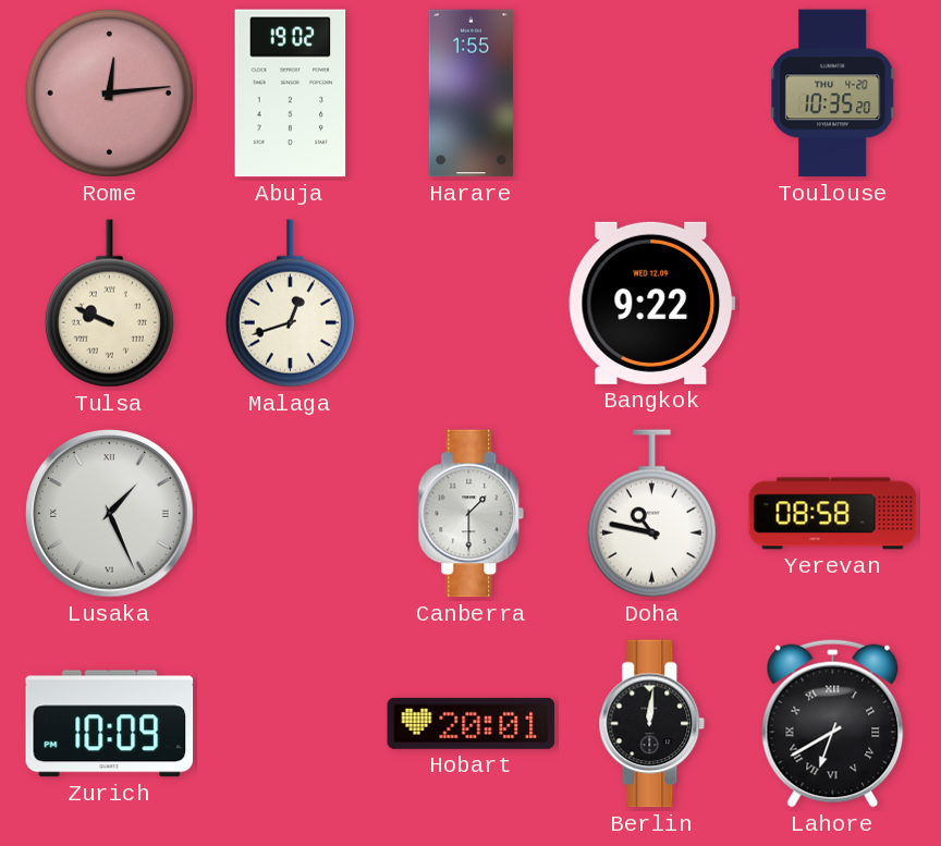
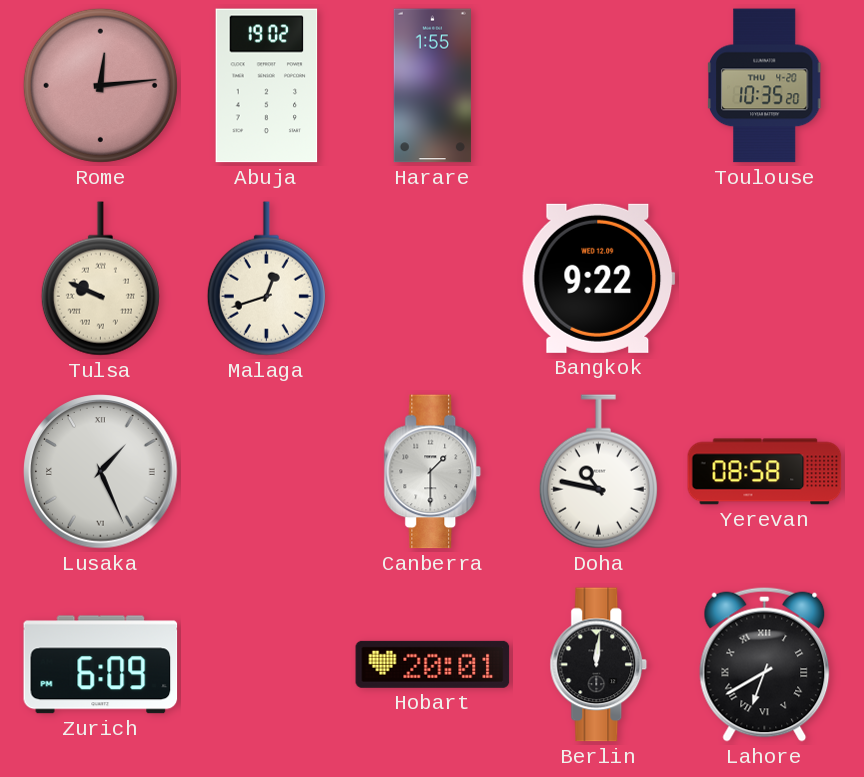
Zurich: 10:09 -> 6:09 (101, 665)
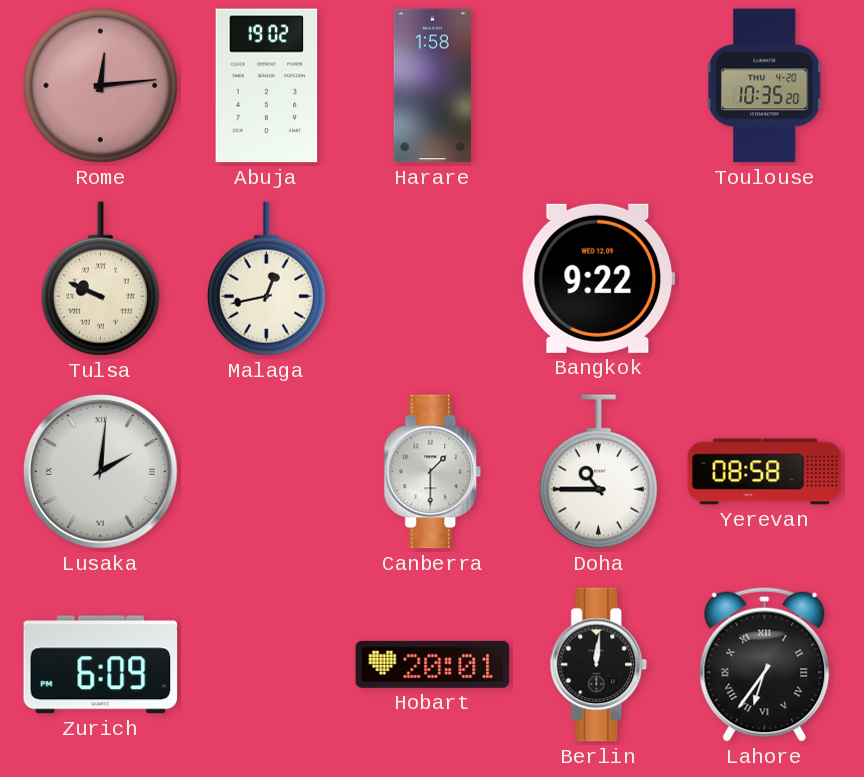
Harare: 1:55 -> 1:58 (432, 86)
Malaga: 12:42 -> 12:43 (266, 279)
Lusaka: 1:26 -> 2:01 (101, 472)
Doha: 10:47 -> 10:45 (598, 472)
Lahore: 6:40 -> 6:36 (765, 664)
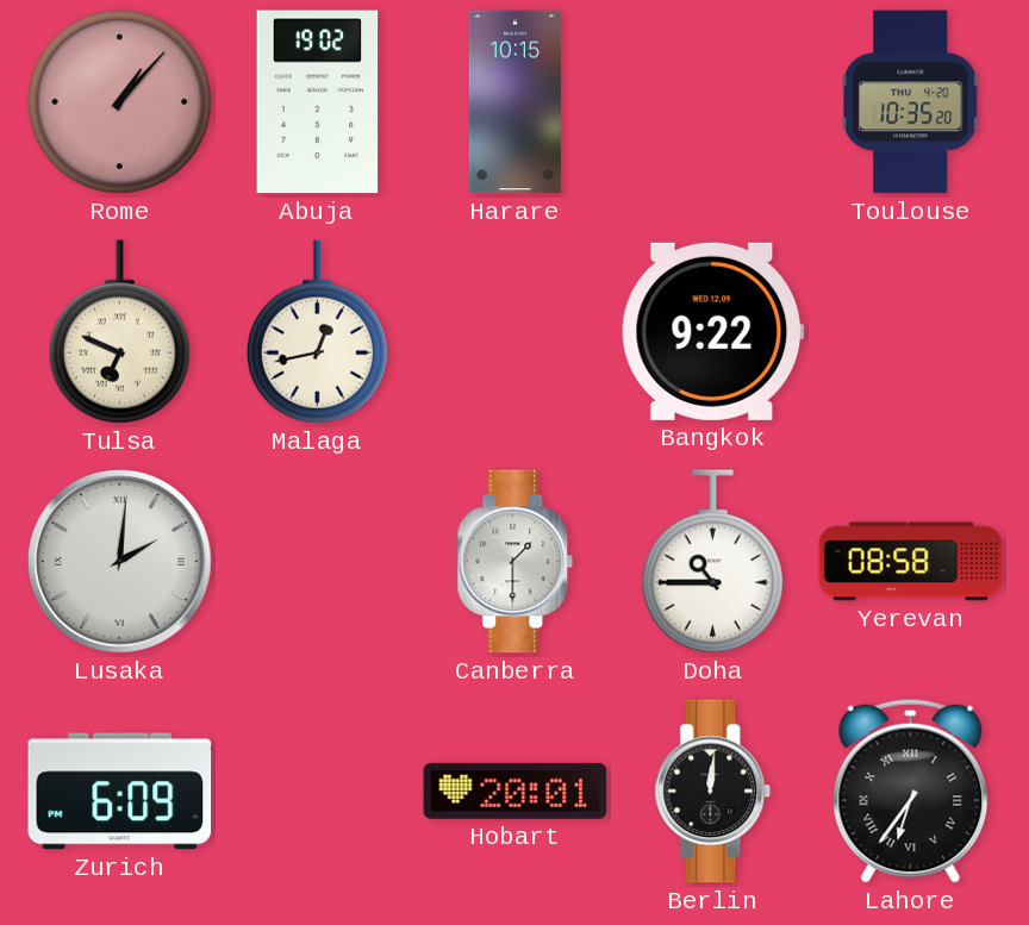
Rome: 12:14 -> 1:07 (119, 101)
Harare: 1:58 -> 10:15 (514, 102)
Tulsa: 9:49 -> 6:49 (119, 332)
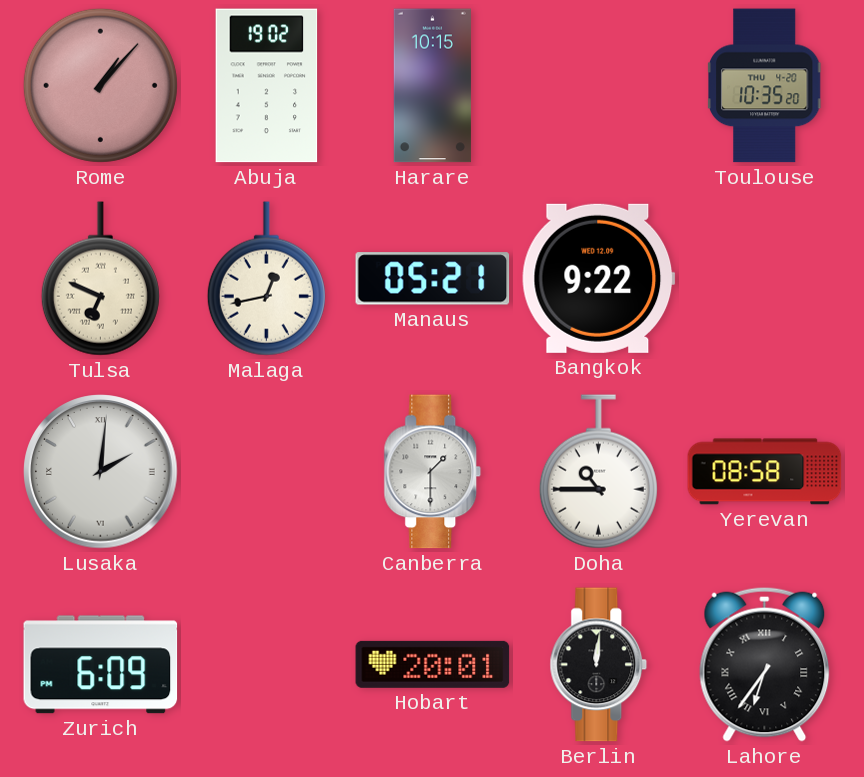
Manaus: none -> 05:21 (433, 279)
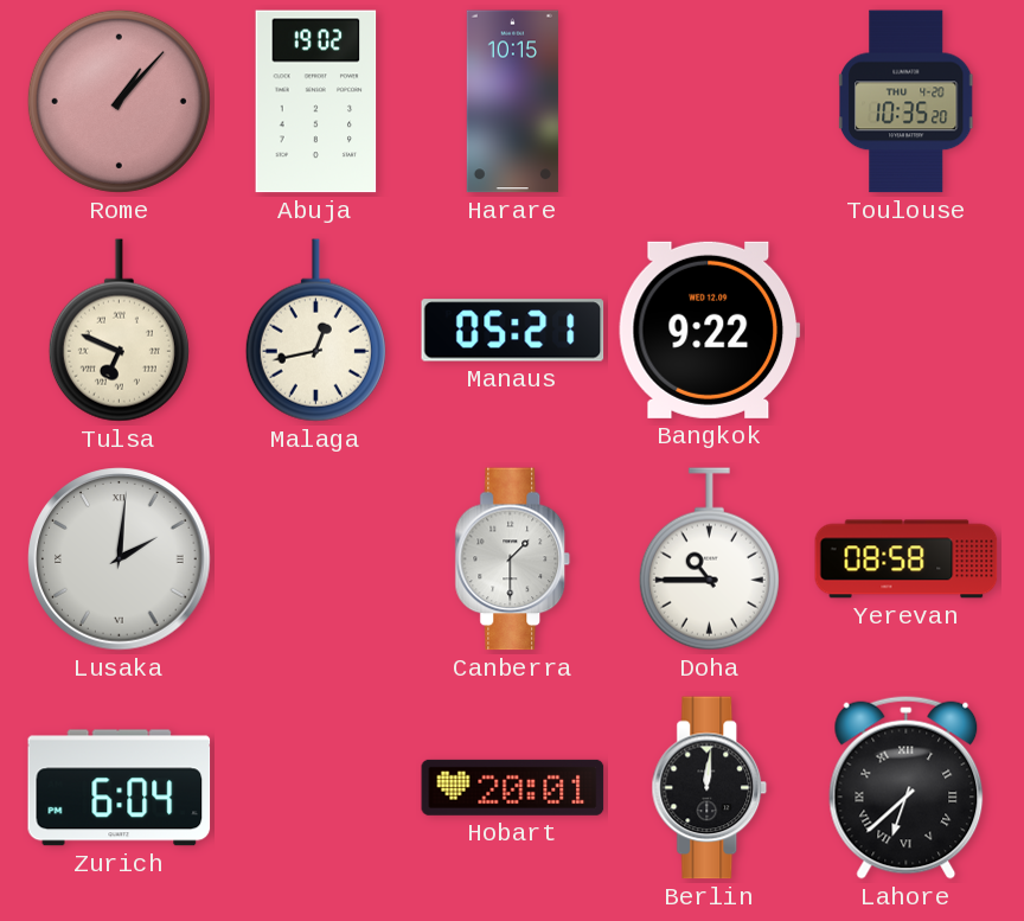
Zurich: 6:09 -> 6:04 (120, 788)
Lahore: 6:36 -> 6:38 (907, 787)
